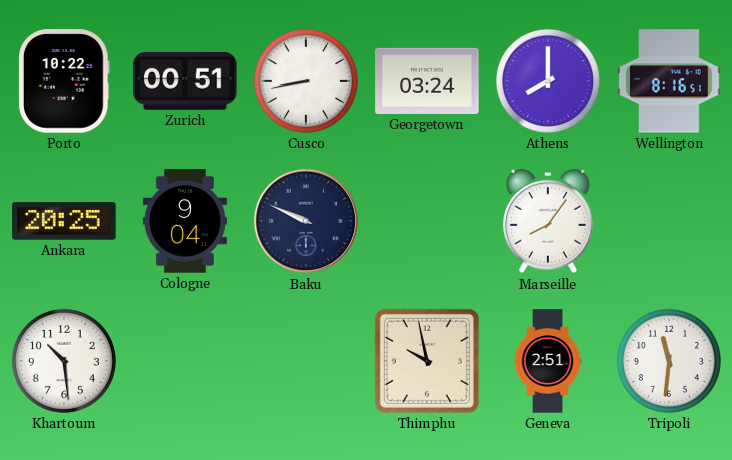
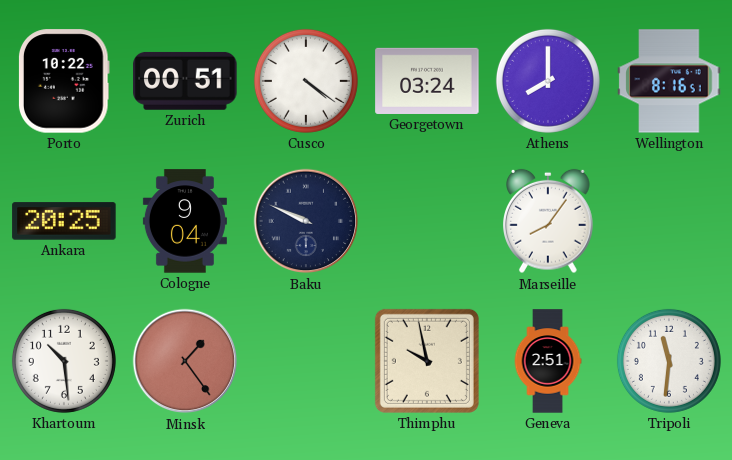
Cusco: 8:43 -> 4:21 (306, 81)
Minsk: none -> 1:24 (185, 361)
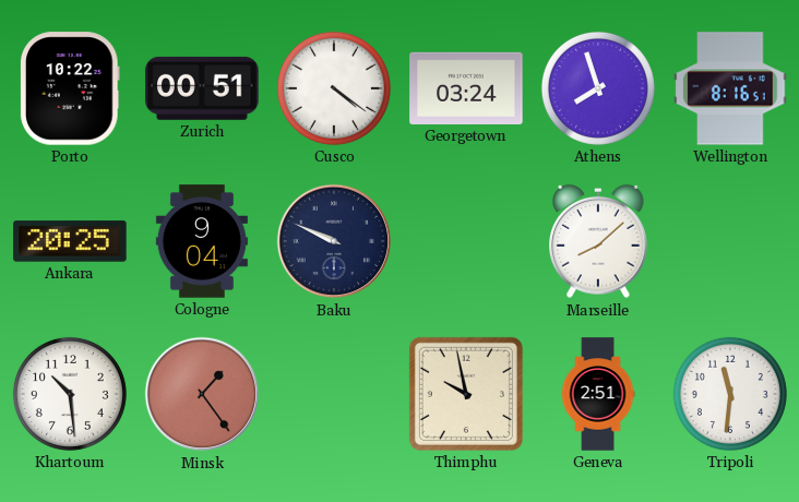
Athens: 8:00 -> 7:57 (598, 88)
Marseille: 8:06 -> 8:08 (599, 241)
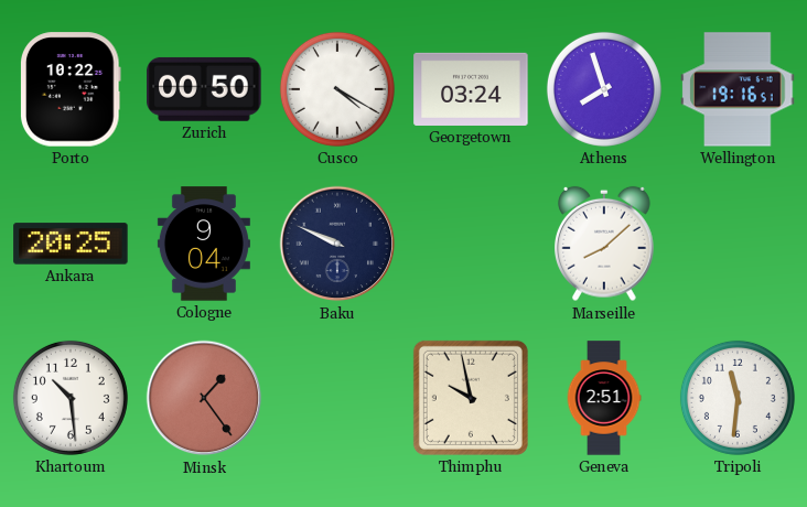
Zurich: 00:51 -> 00:50 (204, 89)
Cusco: 4:21 -> 4:20 (337, 89)
Wellington: 8:16 -> 19:16 (738, 89)
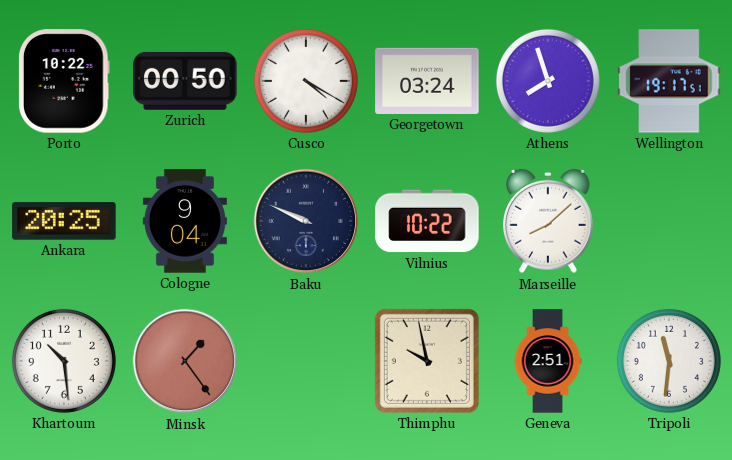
Wellington: 19:16 -> 19:17 (669, 81)
Vilnius: none -> 10:22 (427, 221)
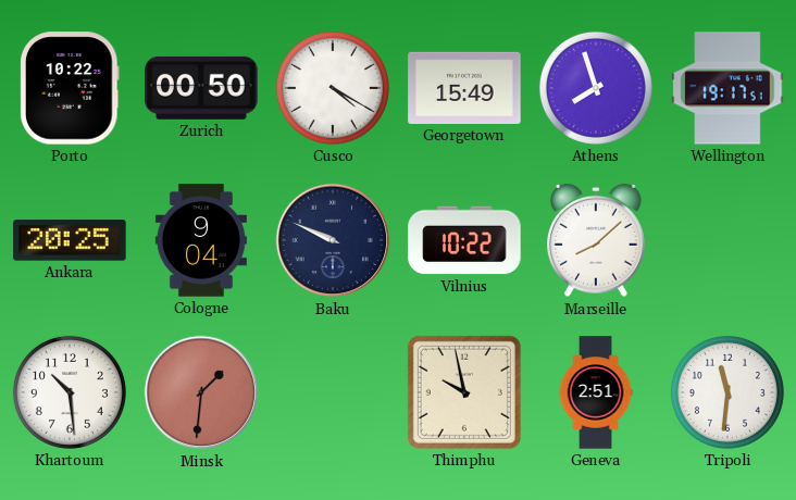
Georgetown: 03:24 -> 15:49 (464, 88)
Minsk: 1:24 -> 1:31 (201, 392)
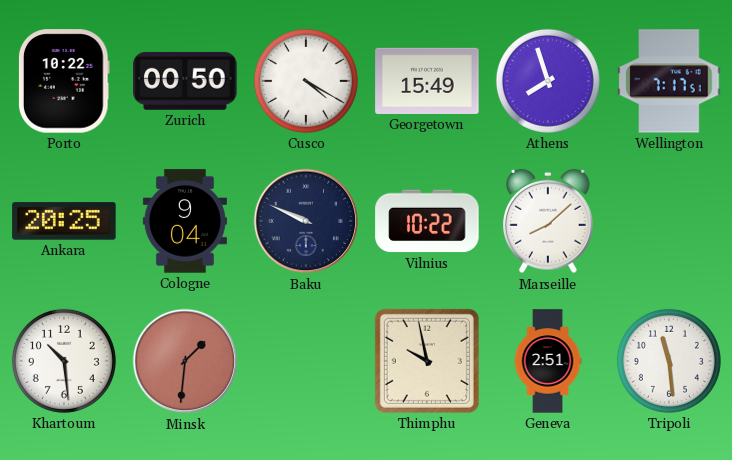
Wellington: 19:17 -> 7:17 (669, 81)
Tripoli: 11:31 -> 11:29 (669, 361)
